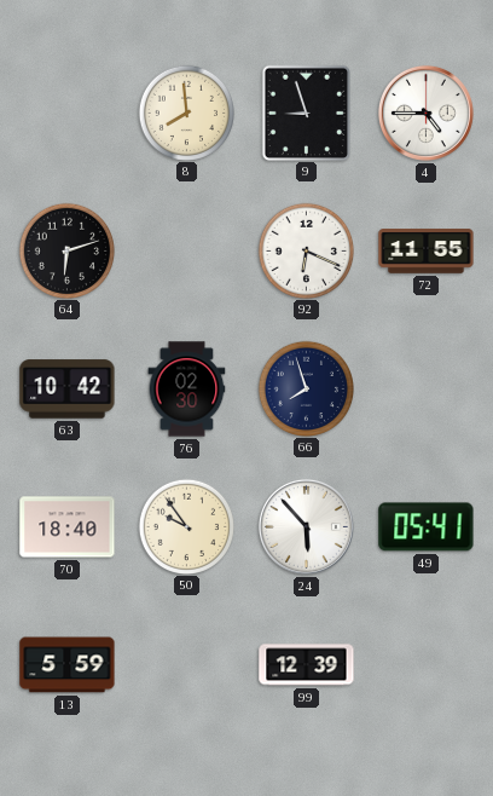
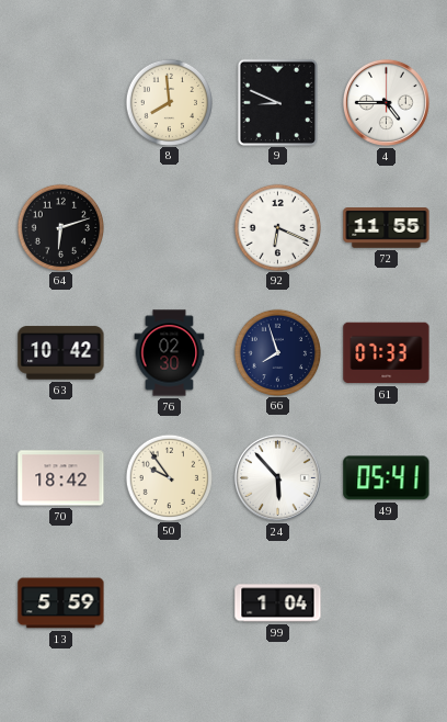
9: 8:57 -> 8:49 (277, 102)
61: none -> 07:33 (387, 353)
70: 18:40 -> 18:42 (61, 478)
99: 12:39 -> 1:04 (278, 603)
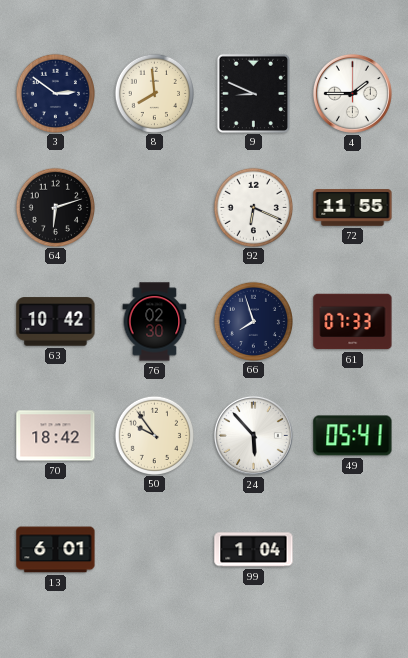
3: none -> 2:51 (55, 93)
4: 4:45 -> 1:45 (352, 93)
13: 5:59 -> 6:01 (56, 550)
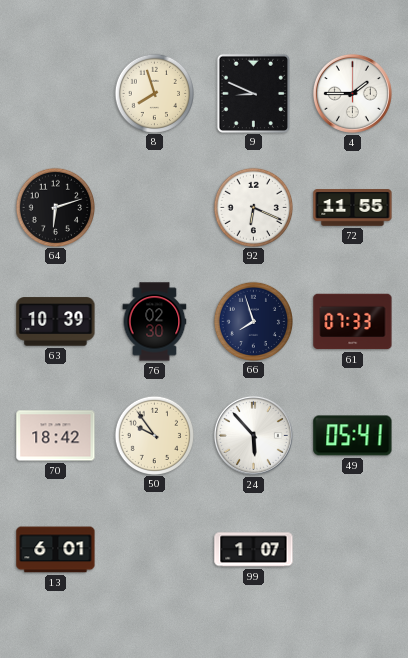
3: 2:51 -> none (55, 93)
8: 7:59 -> 7:57 (154, 93)
63: 10:42 -> 10:39 (56, 322)
99: 1:04 -> 1:07 (254, 550)
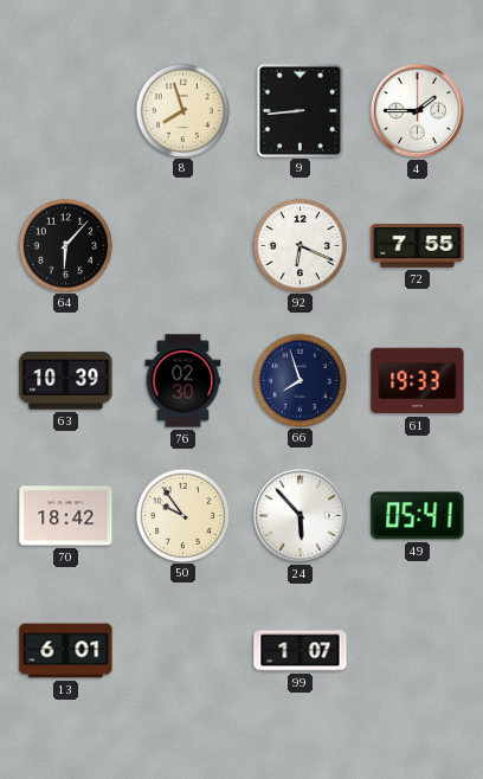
9: 8:49 -> 8:44 (300, 110)
64: 6:12 -> 6:07 (65, 245)
72: 11:55 -> 7:55 (418, 246)
61: 07:33 -> 19:33 (418, 381)
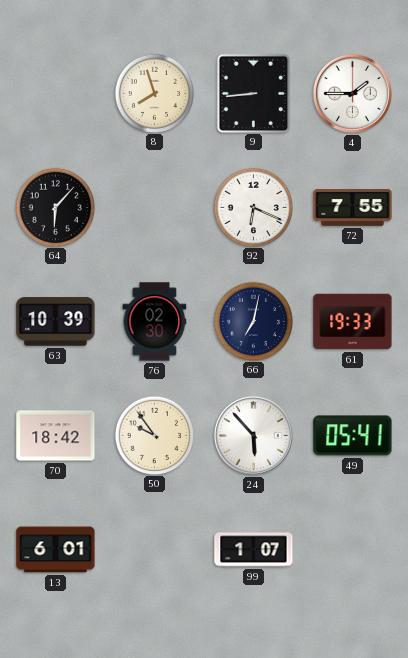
66: 7:57 -> 7:02 (253, 321)
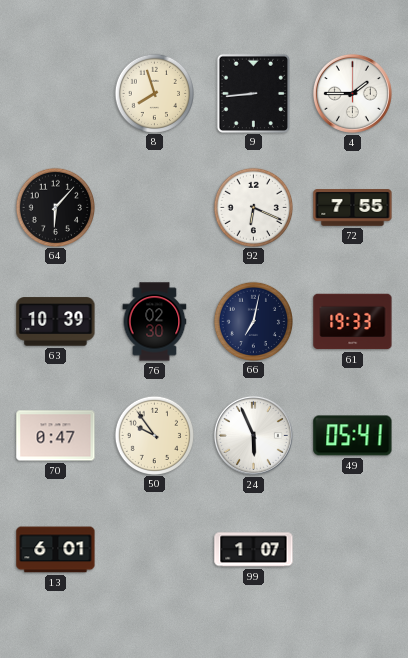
70: 18:42 -> 0:47 (56, 436)
24: 5:53 -> 5:56 (253, 435)
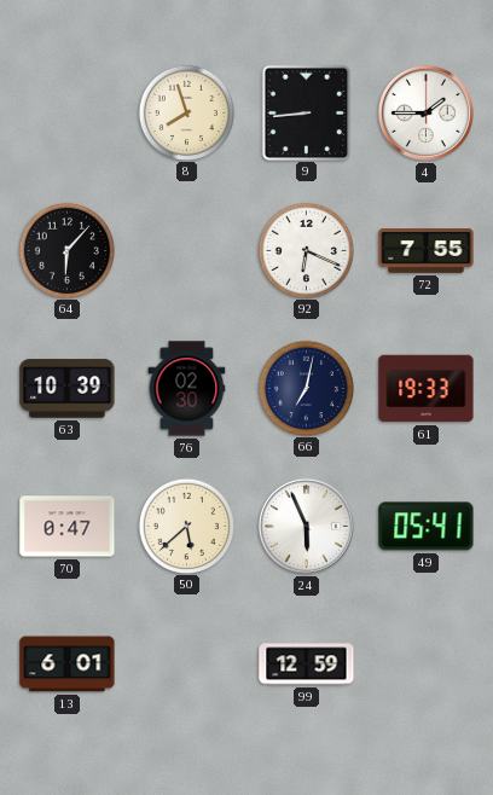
50: 9:54 -> 5:38 (186, 526)
99: 1:07 -> 12:59 (307, 665)
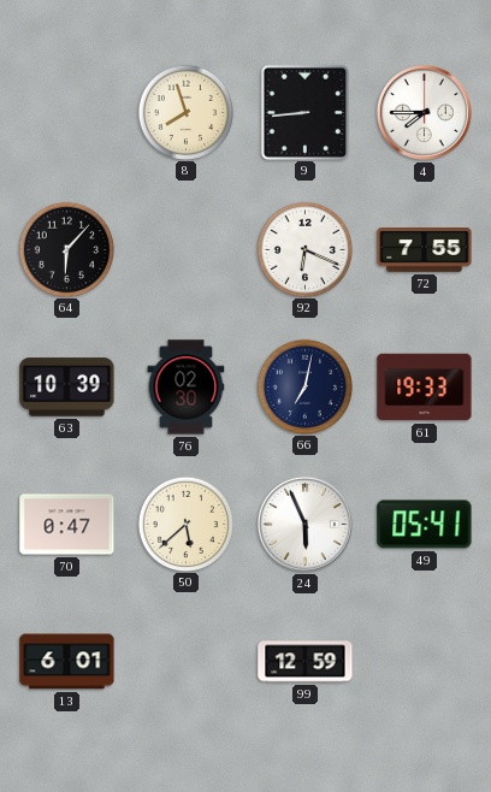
4: 1:45 -> 7:45 (424, 112)
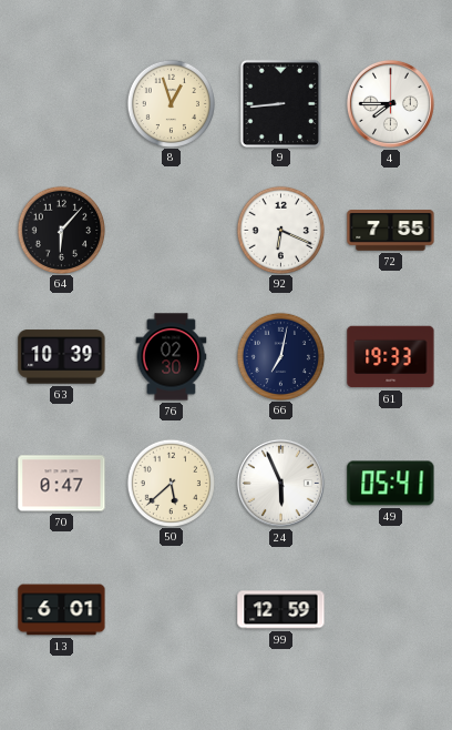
8: 7:57 -> 12:57 (171, 103)
